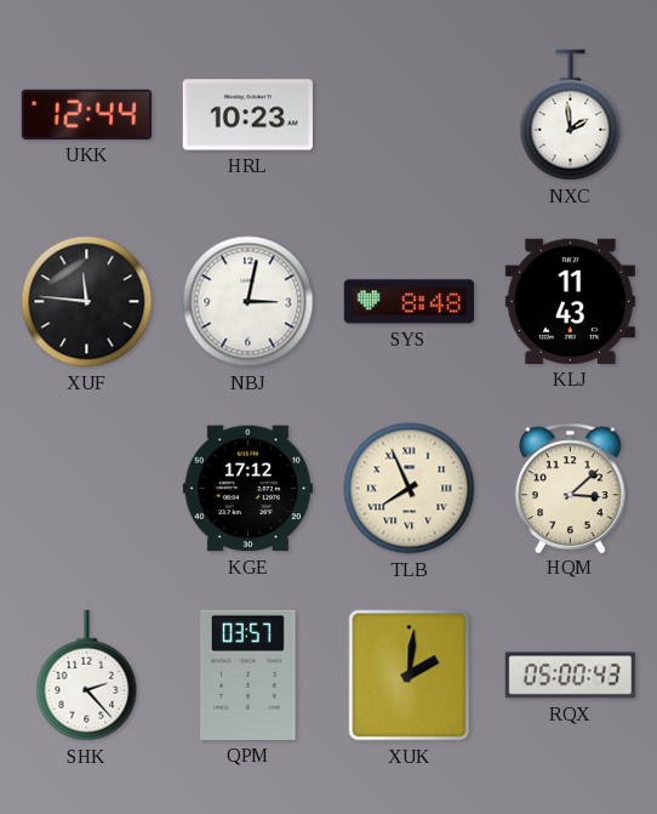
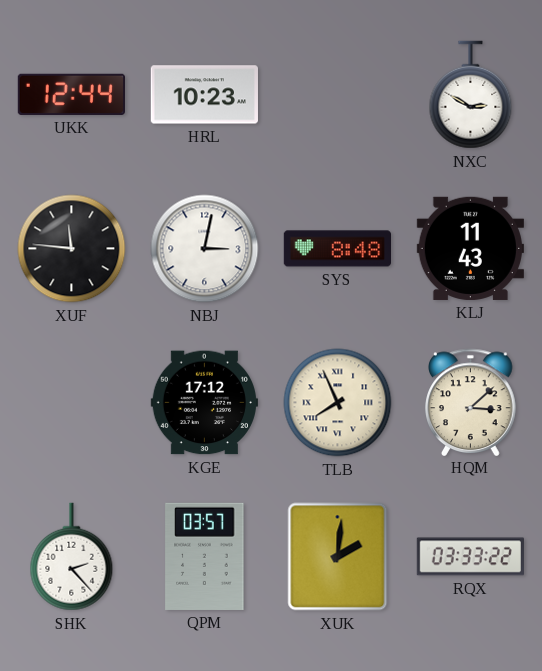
NXC: 1:59 -> 2:50 (471, 95)
RQX: 05:00 -> 03:33 (470, 557)
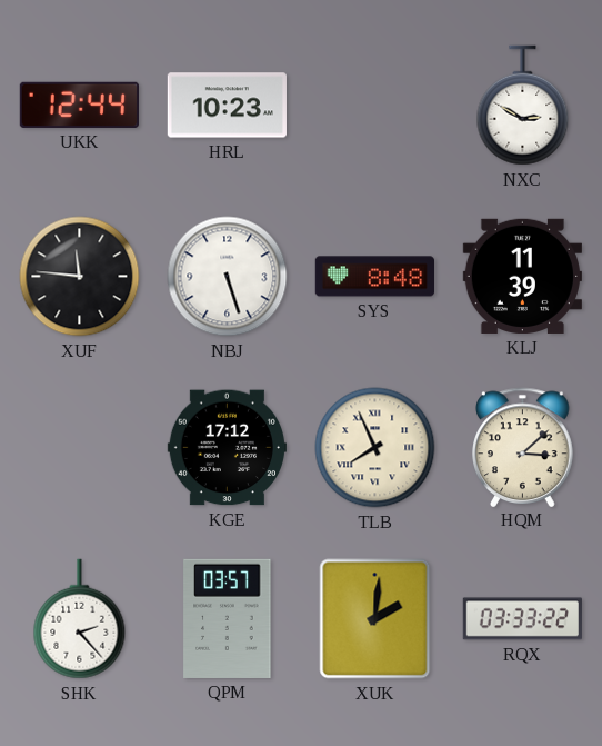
NBJ: 3:02 -> 5:27 (228, 277)
KLJ: 11:43 -> 11:39 (522, 276)
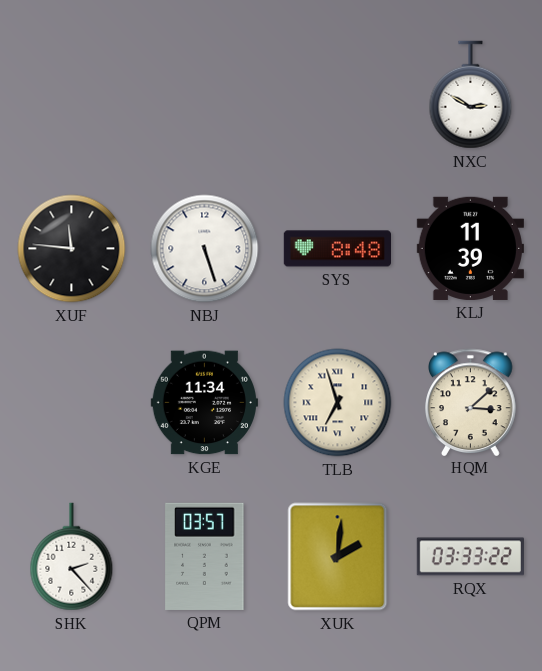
UKK: 12:44 -> none (79, 105)
HRL: 10:23 -> none (227, 106)
KGE: 17:12 -> 11:34 (204, 403)
TLB: 7:56 -> 6:57 (338, 403)
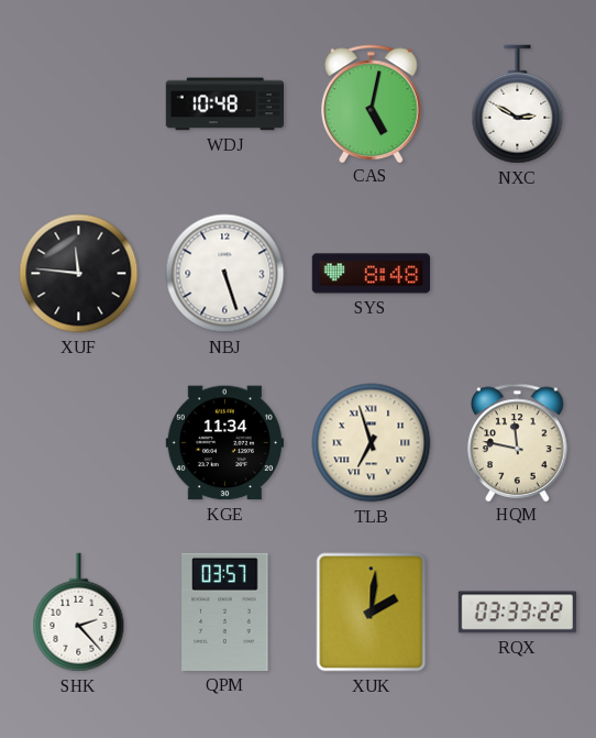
WDJ: none -> 10:48 (224, 104)
CAS: none -> 5:02 (372, 103)
KLJ: 11:39 -> none (470, 248)
HQM: 3:08 -> 11:47 (518, 442)
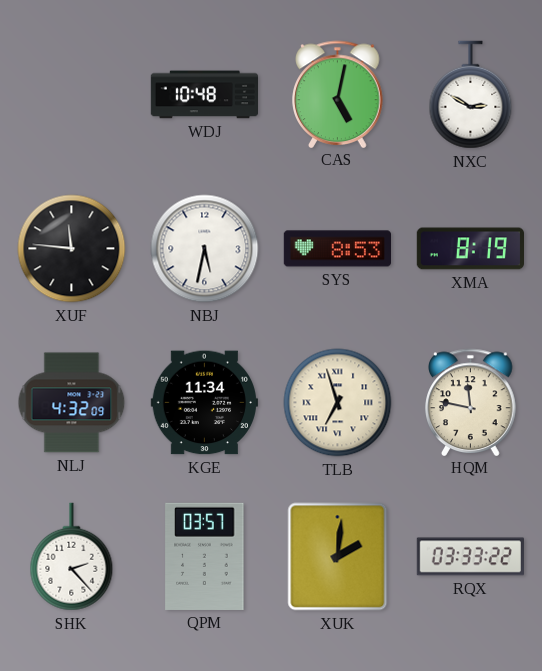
NBJ: 5:27 -> 5:32 (205, 249)
SYS: 8:48 -> 8:53 (337, 249)
XMA: none -> 8:19 (470, 249)
NLJ: none -> 4:32 (72, 403)
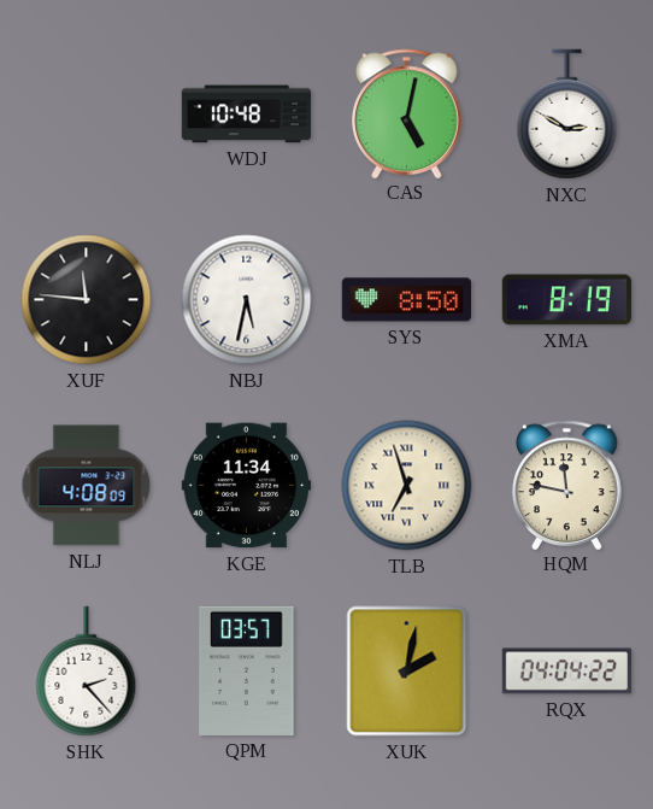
SYS: 8:53 -> 8:50 (406, 300)
NLJ: 4:32 -> 4:08 (87, 486)
XUK: 2:01 -> 2:02 (407, 672)
RQX: 03:33 -> 04:04 (566, 672)
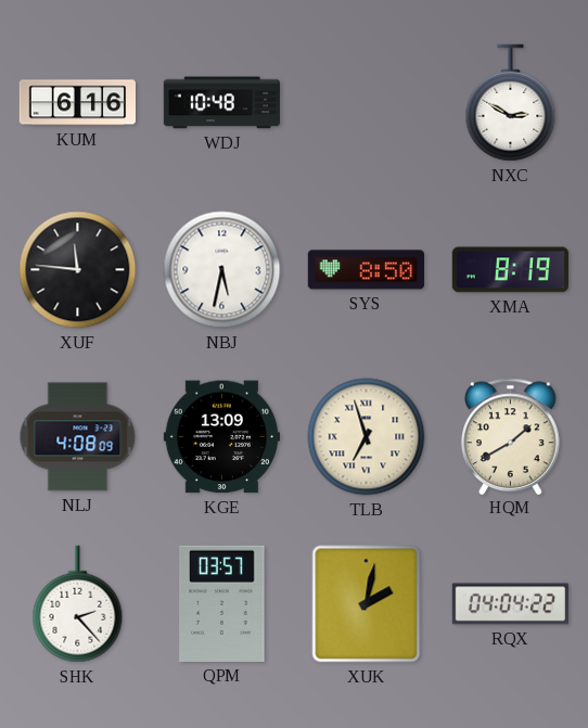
KUM: none -> 6:16 (77, 103)
CAS: 5:02 -> none (407, 113)
KGE: 11:34 -> 13:09 (221, 437)
HQM: 11:47 -> 1:40 (511, 436)
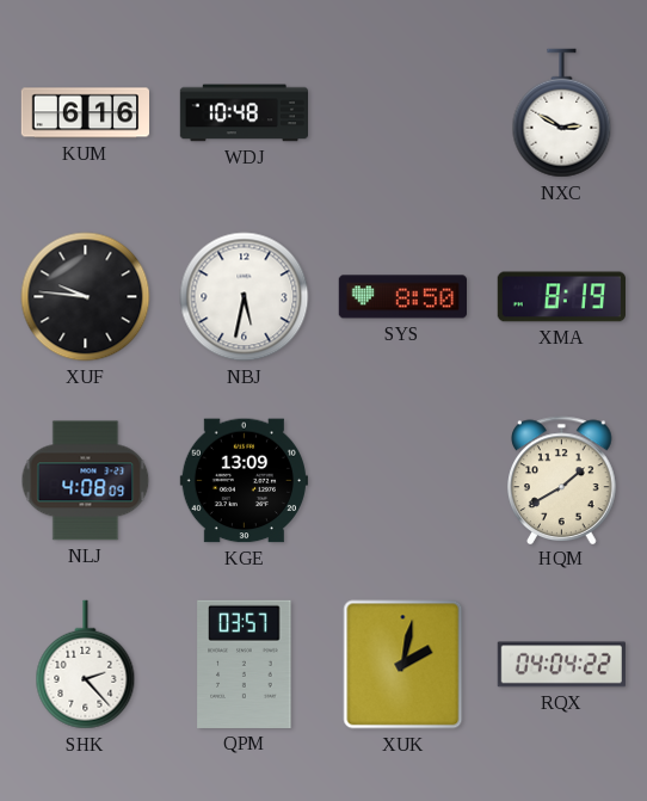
XUF: 11:46 -> 9:46 (86, 297)
TLB: 6:57 -> none (367, 437)
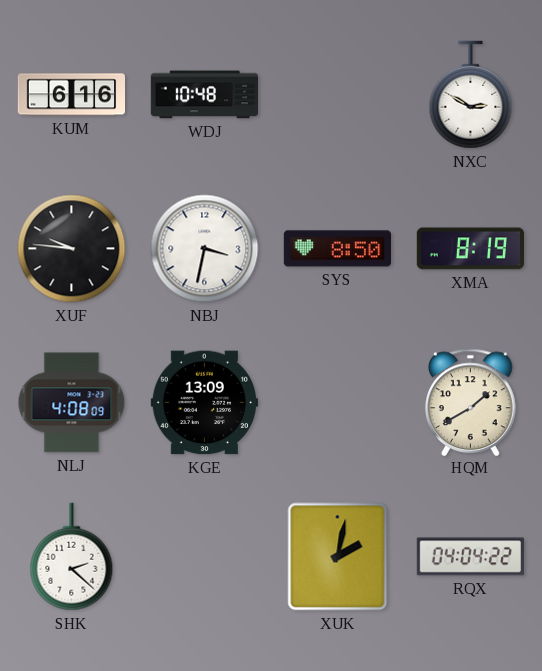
NBJ: 5:32 -> 3:32 (205, 249)
SHK: 2:23 -> 2:22 (72, 557)
QPM: 03:57 -> none (245, 664)
